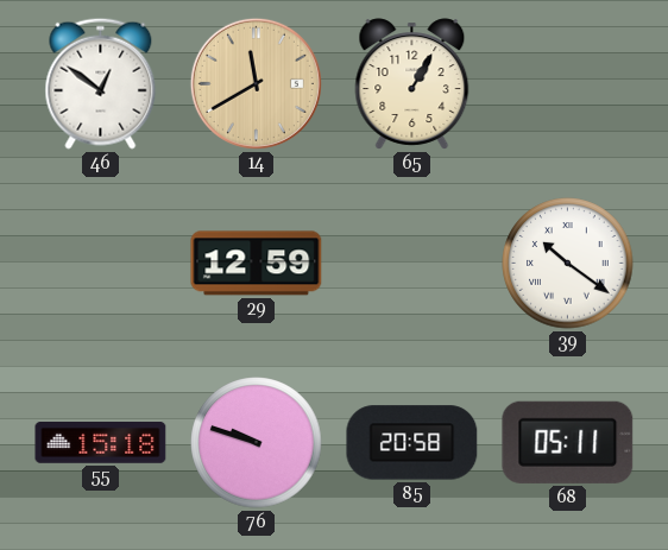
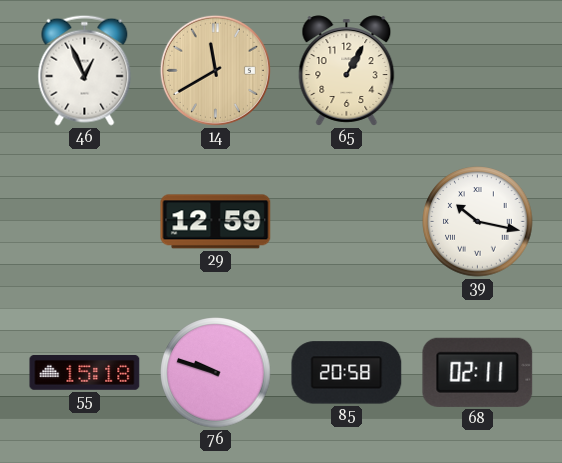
46: 12:51 -> 12:56 (85, 70)
39: 10:21 -> 10:17 (478, 222)
68: 05:11 -> 02:11 (478, 372)
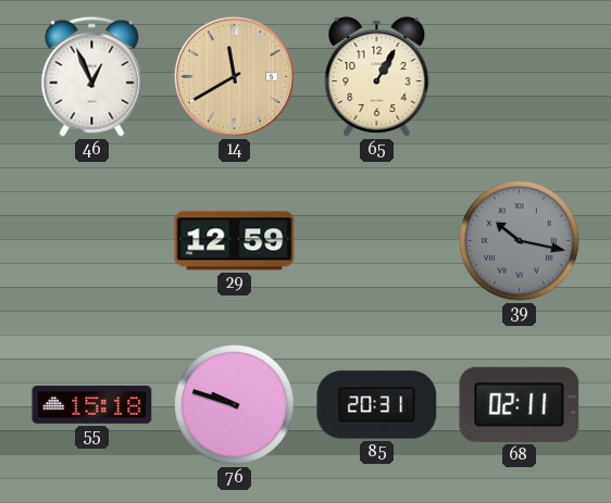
39 dial: white -> grey (520, 241)
85: 20:58 -> 20:31 (377, 405)
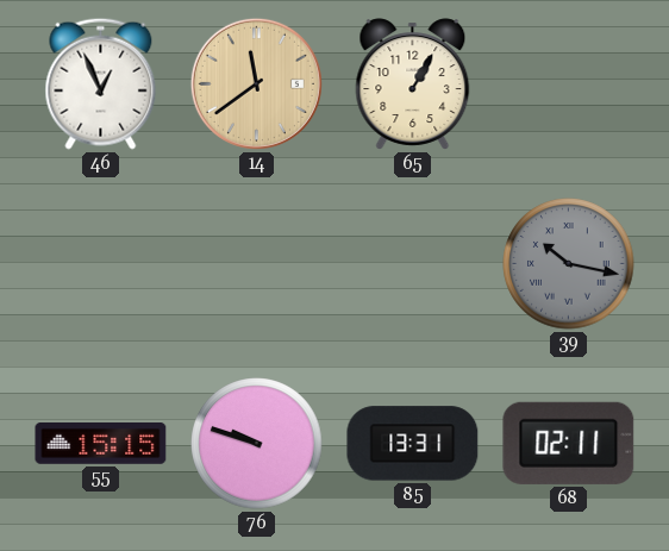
14: 11:40 -> 11:39 (256, 83)
29: 12:59 -> none (235, 241)
55: 15:18 -> 15:15 (101, 444)
85: 20:31 -> 13:31 (413, 444)
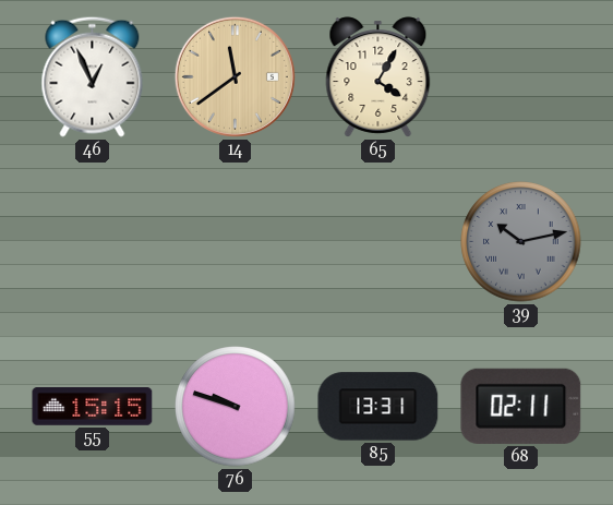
65: 1:05 -> 4:05 (378, 77)
39: 10:17 -> 10:13 (521, 242)
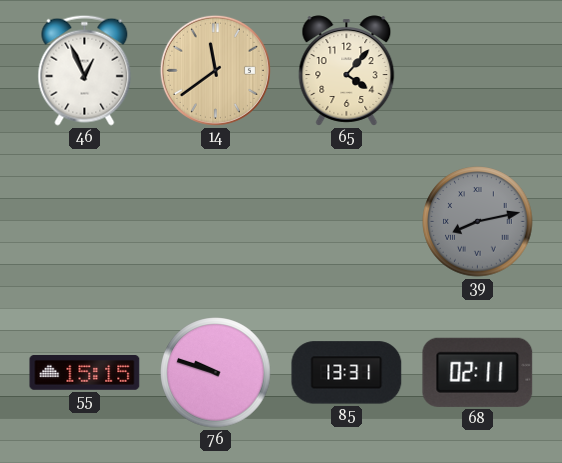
65: 4:05 -> 4:07 (347, 71)
39: 10:13 -> 8:13 (478, 222)
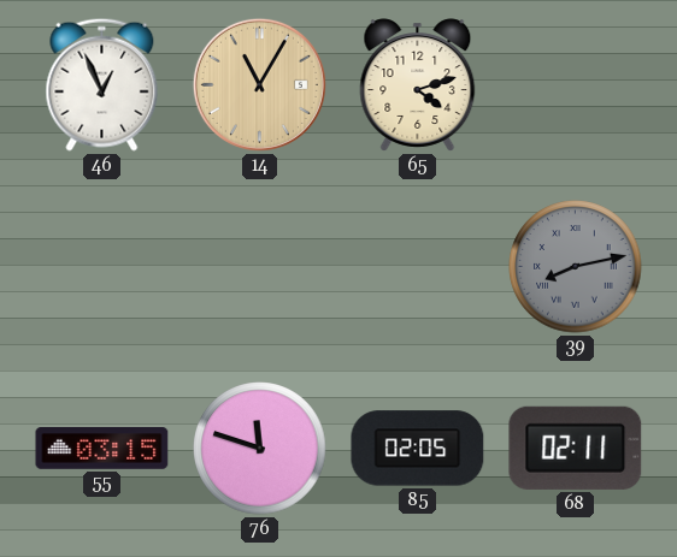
14: 11:39 -> 11:05 (259, 84)
65: 4:07 -> 4:12 (418, 85)
55: 15:15 -> 03:15 (102, 449)
76: 9:48 -> 11:48 (260, 449)
85: 13:31 -> 02:05 (418, 449)
